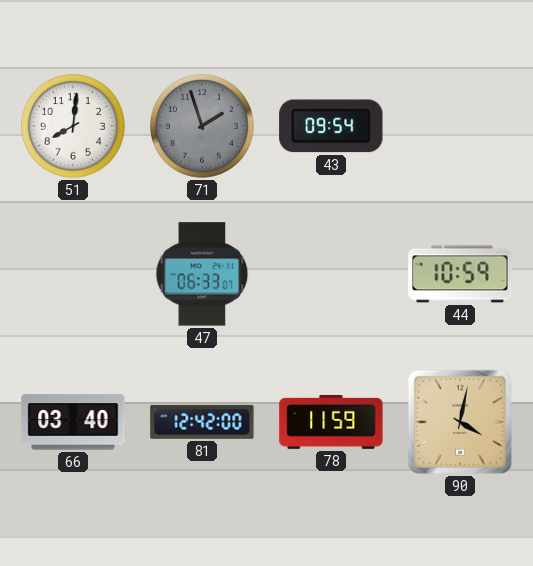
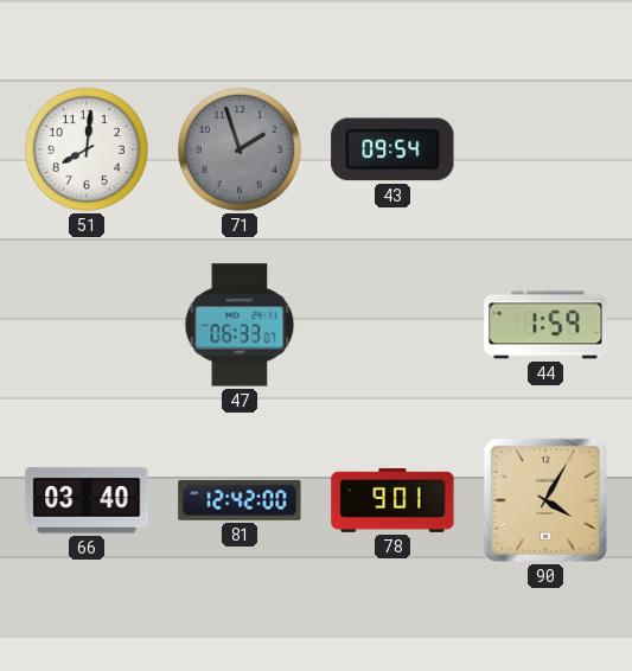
44: 10:59 -> 1:59 (545, 325)
78: 11:59 -> 9:01 (392, 500)
90: 4:02 -> 4:05 (545, 500)
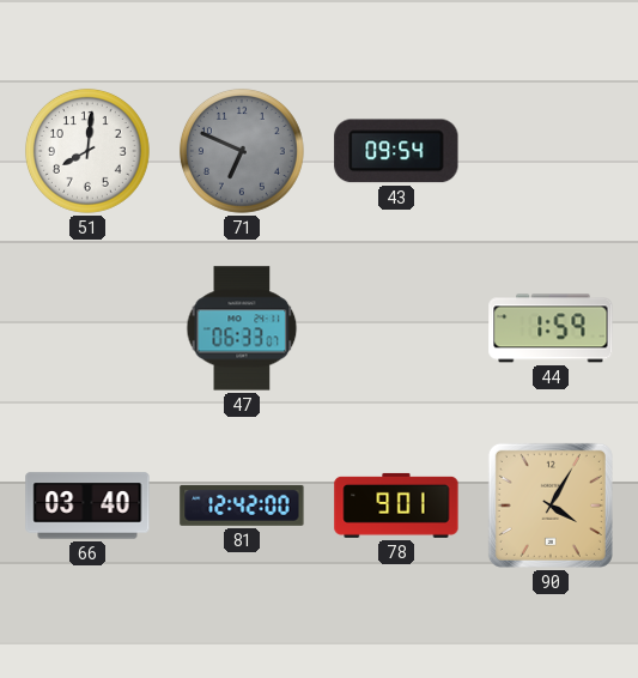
71: 1:57 -> 6:49 (242, 151)
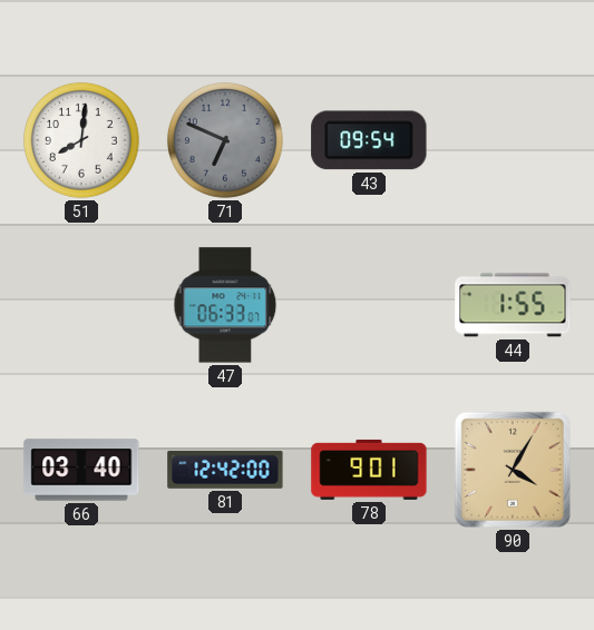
44: 1:59 -> 1:55 (513, 305)
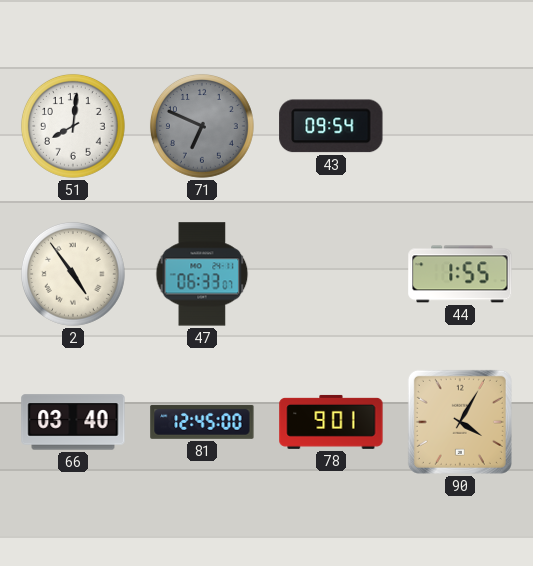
2: none -> 4:54 (73, 274)
81: 12:42 -> 12:45 (202, 422)
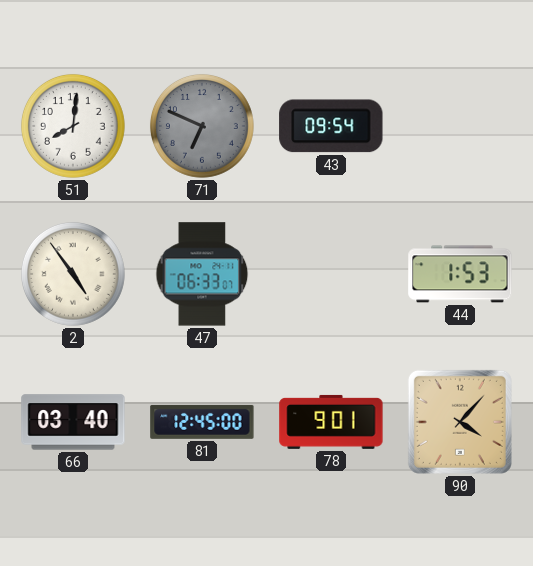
44: 1:55 -> 1:53 (460, 274)
90: 4:05 -> 4:07 (460, 422)
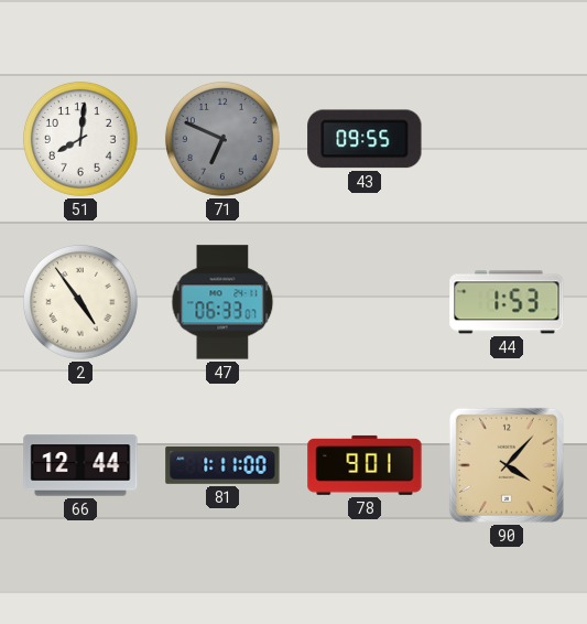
43: 09:54 -> 09:55 (365, 139)
66: 03:40 -> 12:44 (80, 465)
81: 12:45 -> 1:11 (222, 465)
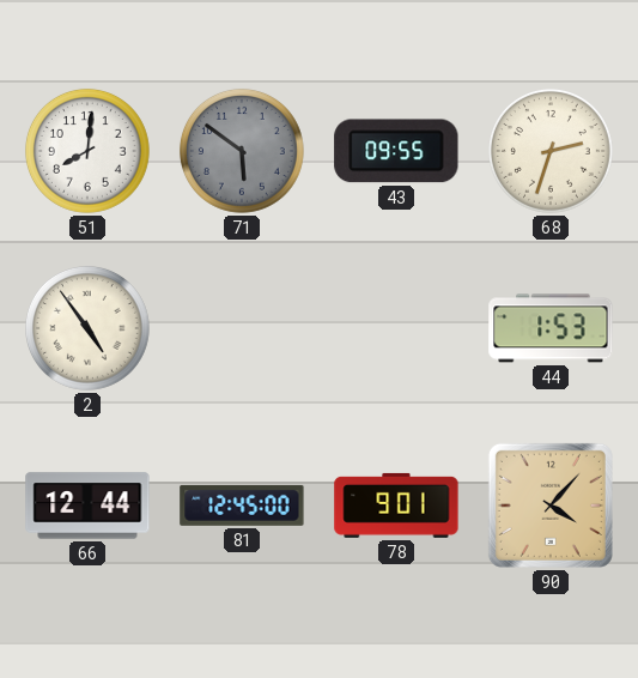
71: 6:49 -> 5:51 (242, 151)
68: none -> 2:33 (551, 151)
47: 06:33 -> none (222, 302)
81: 1:11 -> 12:45 (242, 506)
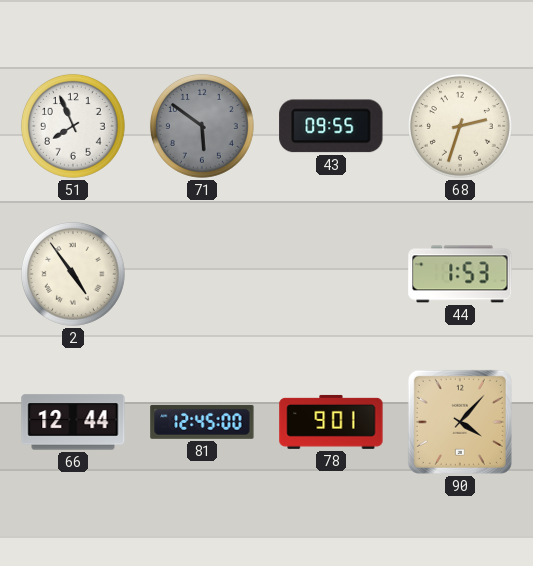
51: 8:01 -> 7:56 (73, 126)
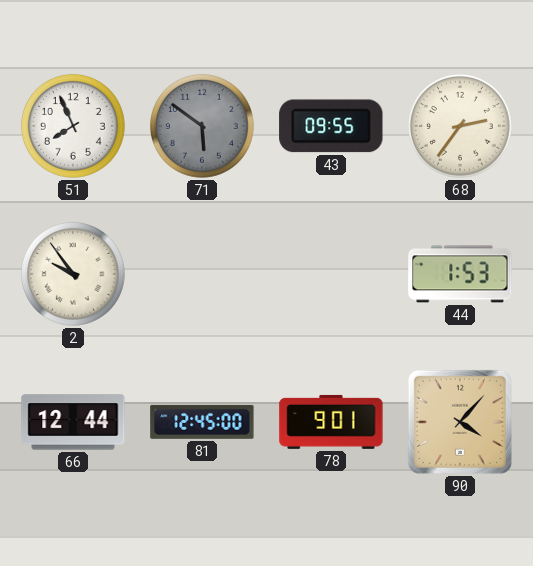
68: 2:33 -> 2:36 (460, 126)
2: 4:54 -> 9:54 (73, 274)
